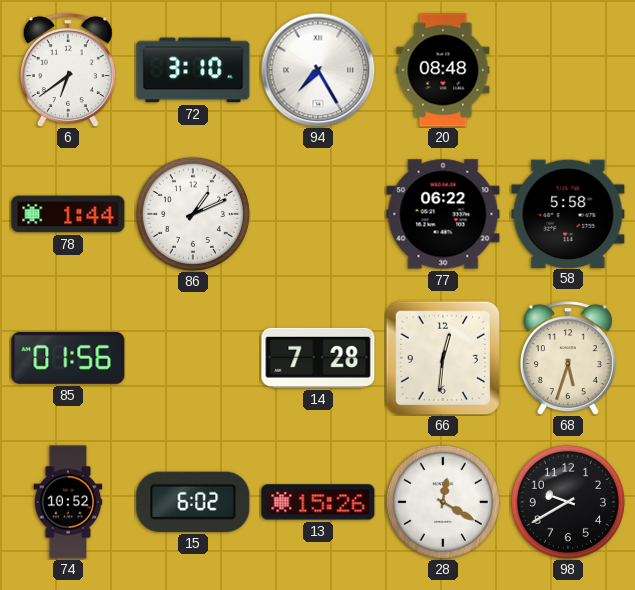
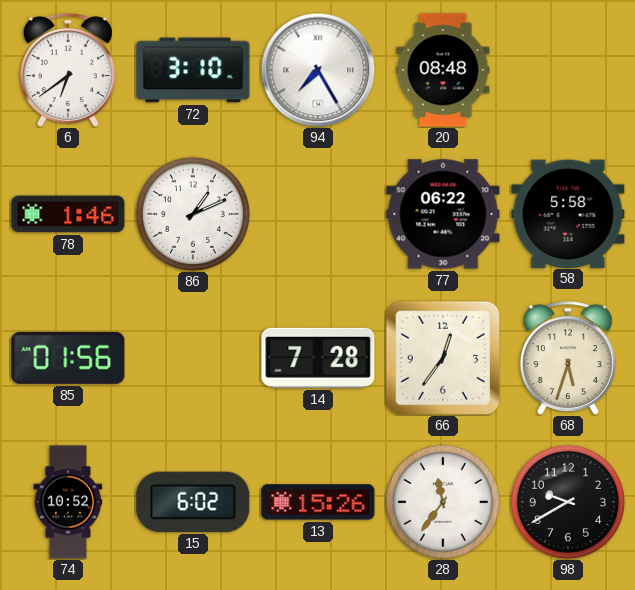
78: 1:44 -> 1:46 (68, 214)
66: 12:31 -> 12:36 (443, 357)
28: 12:20 -> 11:36 (443, 502)
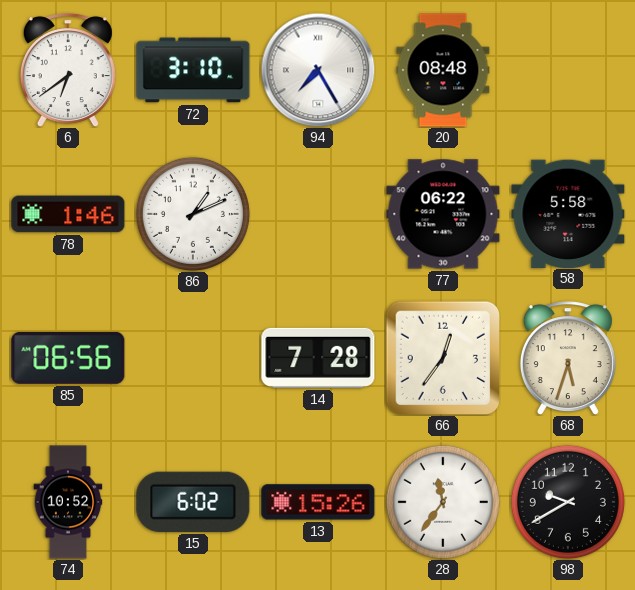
85: 01:56 -> 06:56 (68, 358)
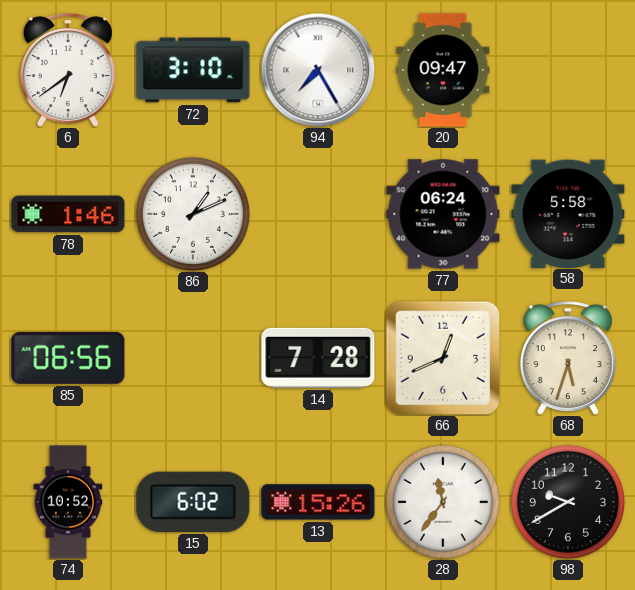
20: 08:48 -> 09:47 (443, 70)
77: 06:22 -> 06:24 (443, 214)
66: 12:36 -> 12:41 (443, 357)
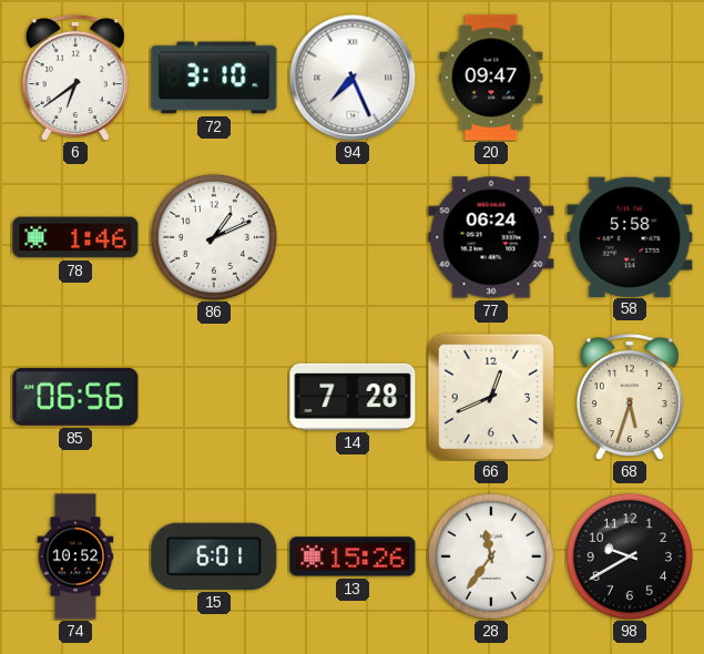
94: 7:25 -> 7:26 (353, 78)
15: 6:02 -> 6:01 (214, 556)
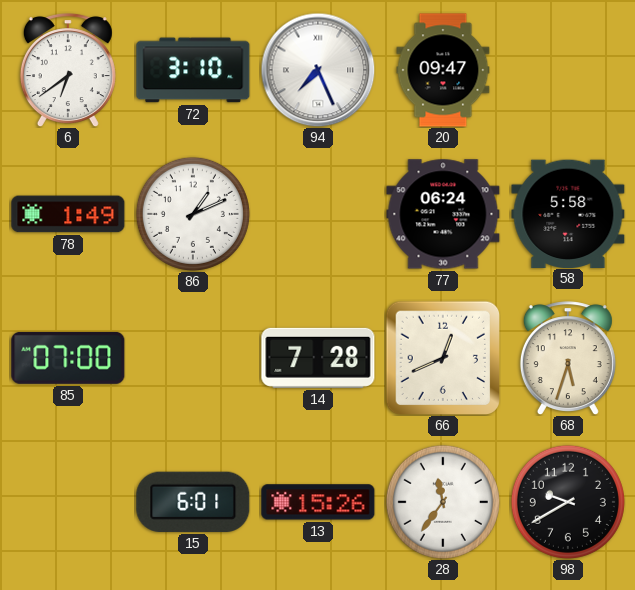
78: 1:46 -> 1:49 (68, 214)
85: 06:56 -> 07:00 (68, 358)
74: 10:52 -> none (75, 556)
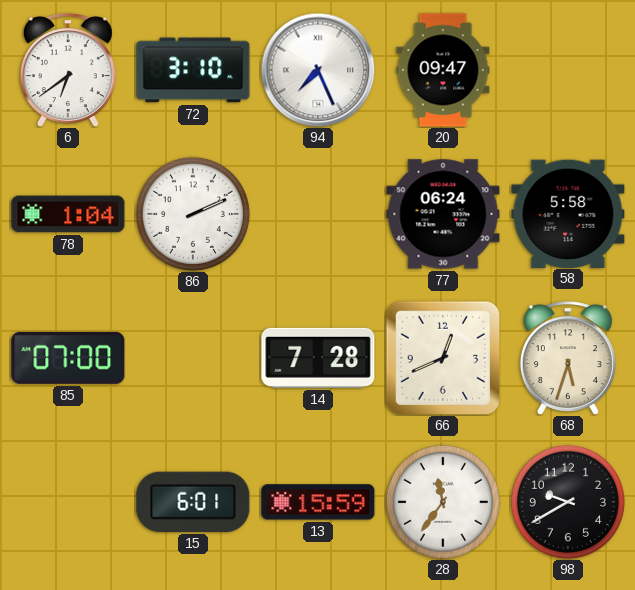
78: 1:49 -> 1:04 (68, 214)
86: 1:11 -> 2:11 (193, 214)
13: 15:26 -> 15:59 (318, 502)
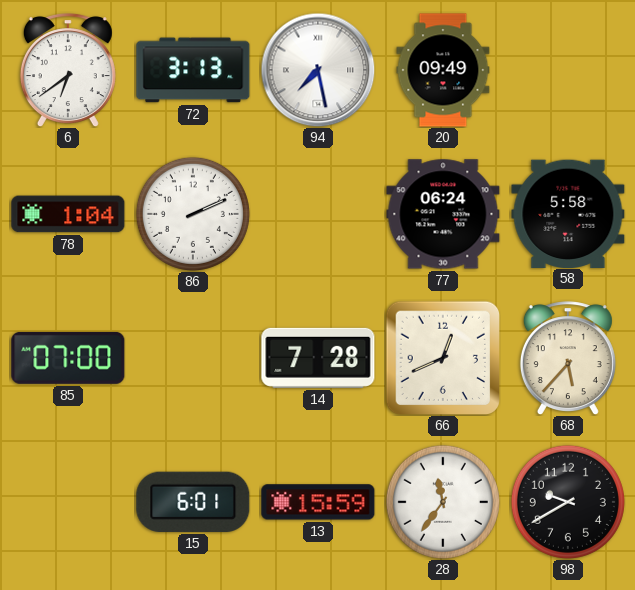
72: 3:10 -> 3:13 (193, 70)
94: 7:26 -> 7:28 (318, 70)
20: 09:47 -> 09:49 (443, 70)
68: 5:33 -> 5:37 (568, 358)
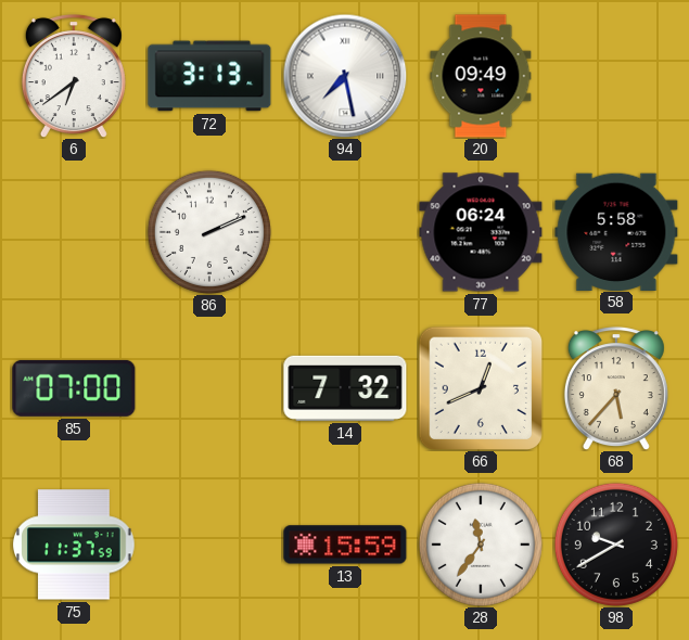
78: 1:04 -> none (68, 214)
14: 7:28 -> 7:32 (345, 388)
75: none -> 11:37 (74, 545)
15: 6:01 -> none (193, 502)
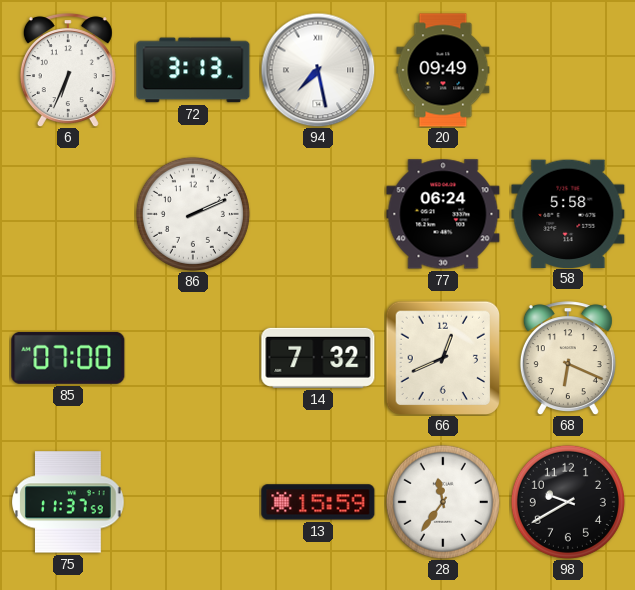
6: 6:39 -> 6:34 (68, 70)
68: 5:37 -> 6:19 (568, 358)
